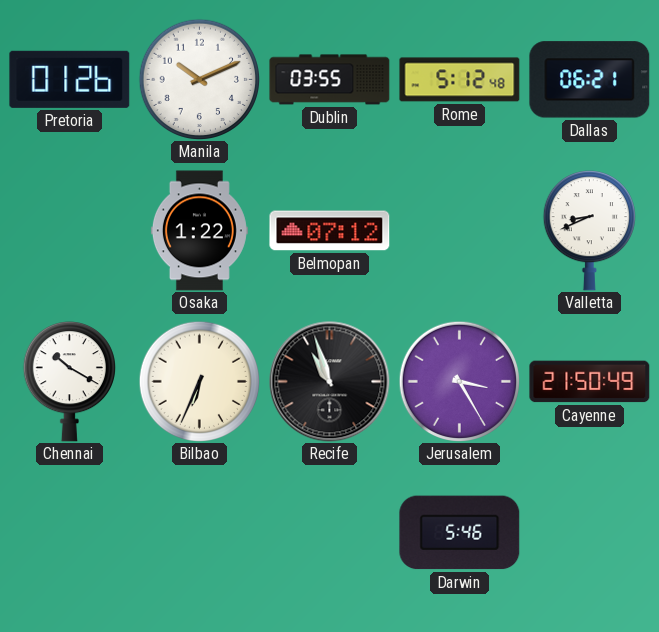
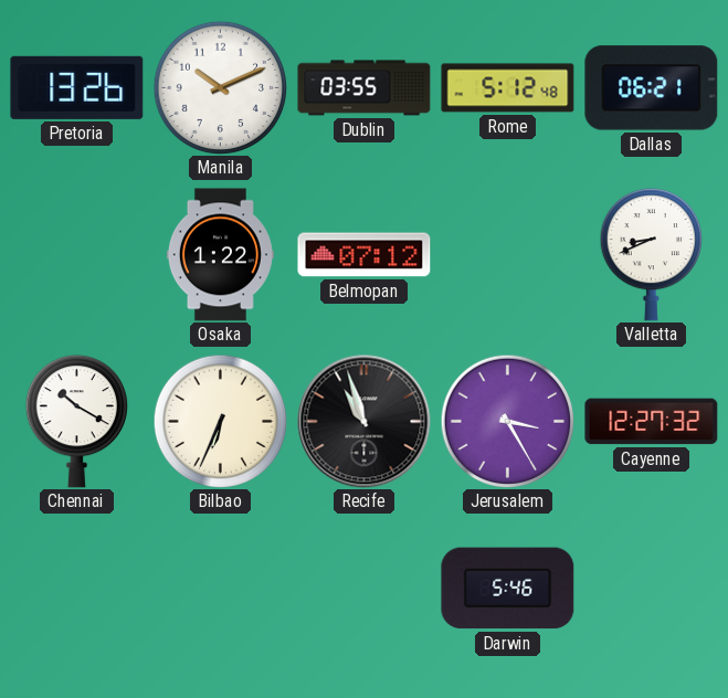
Pretoria: 01:26 -> 13:26 (77, 87)
Cayenne: 21:50 -> 12:27 (652, 422)
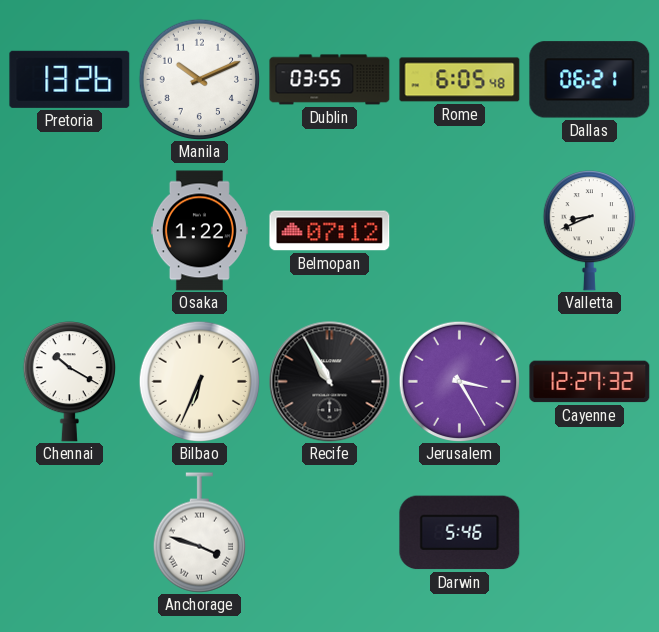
Rome: 5:12 -> 6:05 (460, 80)
Recife: 10:57 -> 10:55 (330, 382)
Anchorage: none -> 3:48 (199, 533)
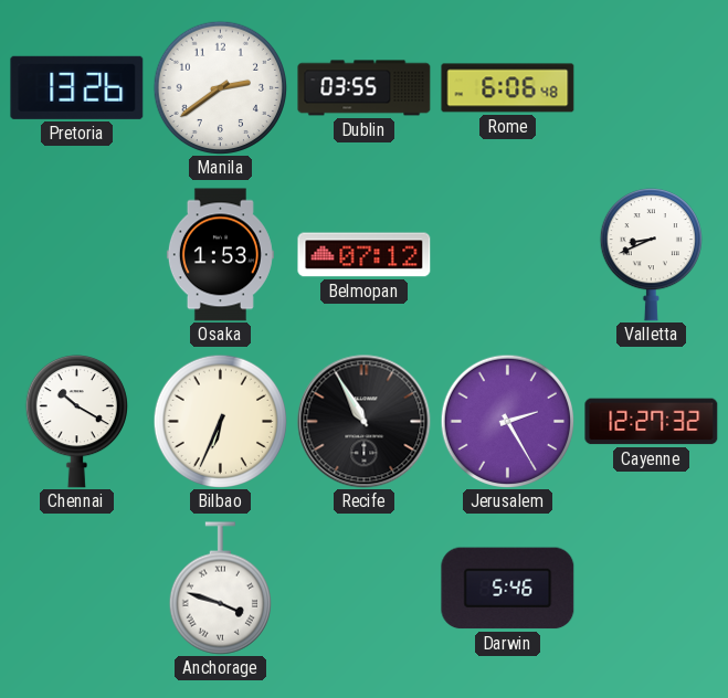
Manila: 10:11 -> 2:39 (220, 87)
Rome: 6:05 -> 6:06 (508, 88)
Dallas: 06:21 -> none (590, 80)
Osaka: 1:22 -> 1:53 (220, 255)
Jerusalem: 3:25 -> 2:25 (507, 421)
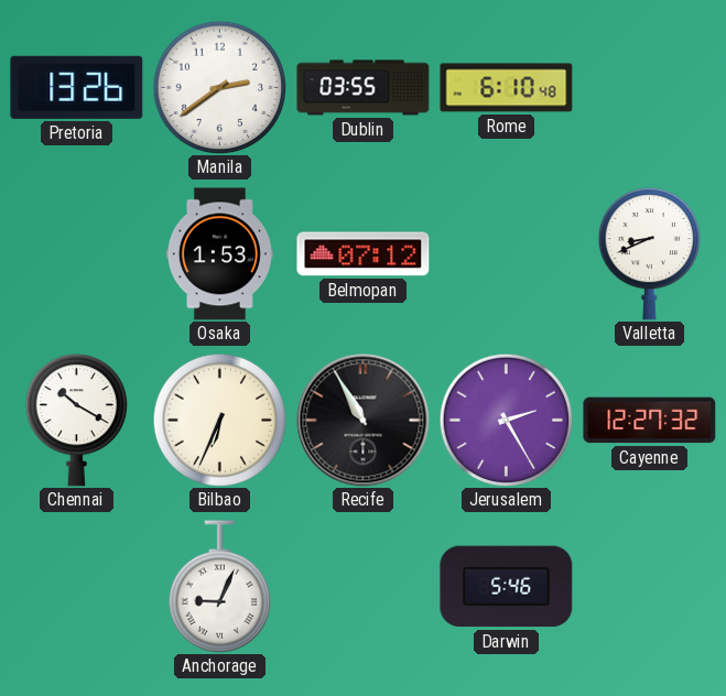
Rome: 6:06 -> 6:10 (507, 88)
Anchorage: 3:48 -> 9:04 (219, 587)
